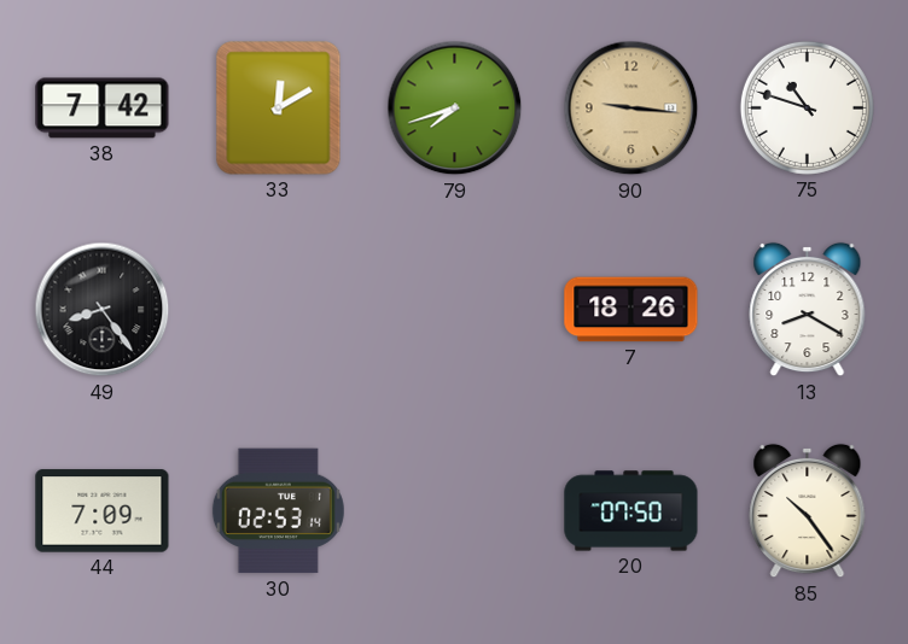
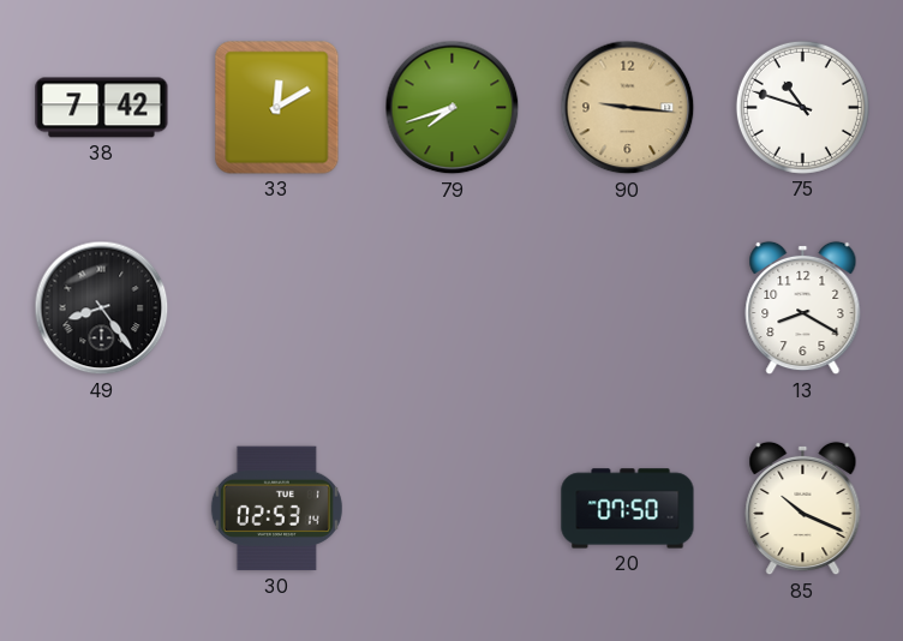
7: 18:26 -> none (631, 310)
44: 7:09 -> none (103, 511)
85: 10:24 -> 10:19 (803, 509)
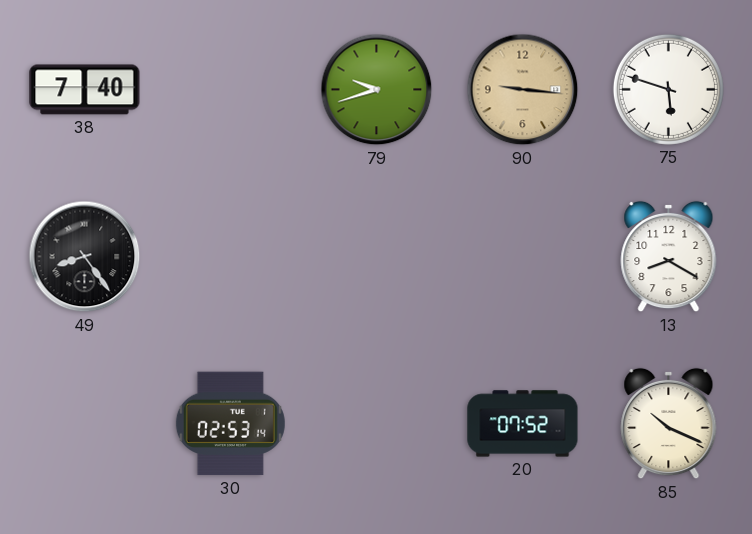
38: 7:42 -> 7:40 (85, 90)
33: 12:10 -> none (277, 108)
79: 7:42 -> 9:42 (377, 90)
75: 10:48 -> 5:48 (668, 89)
20: 07:50 -> 07:52 (523, 424)
